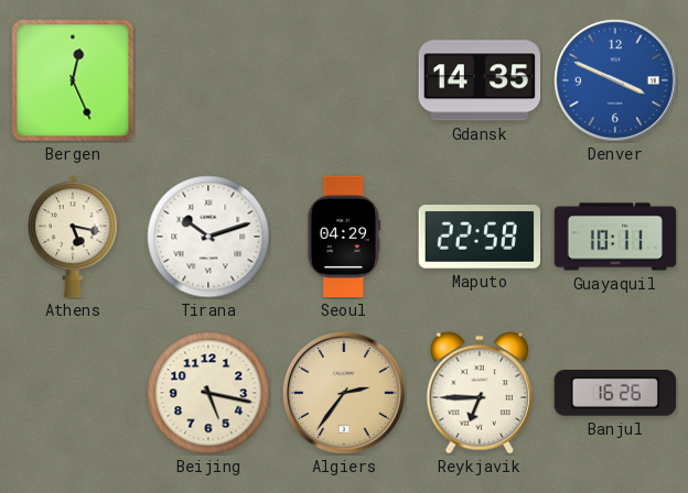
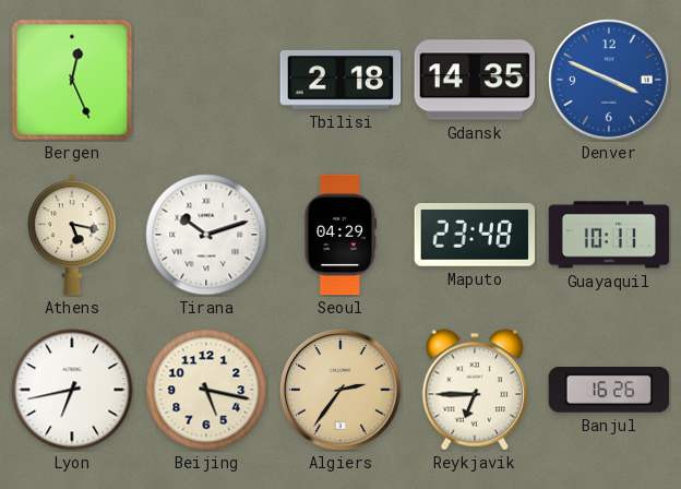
Tbilisi: none -> 2:18 (340, 80)
Maputo: 22:58 -> 23:48 (475, 236)
Lyon: none -> 6:43 (72, 390)
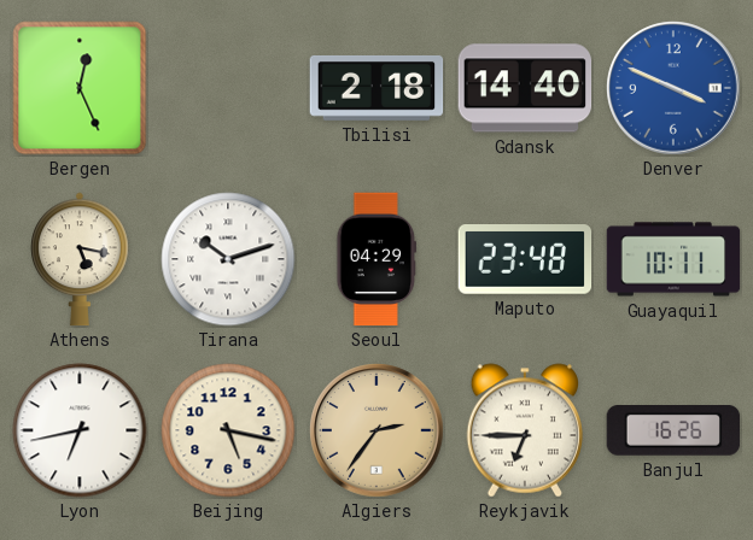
Gdansk: 14:35 -> 14:40 (525, 88)
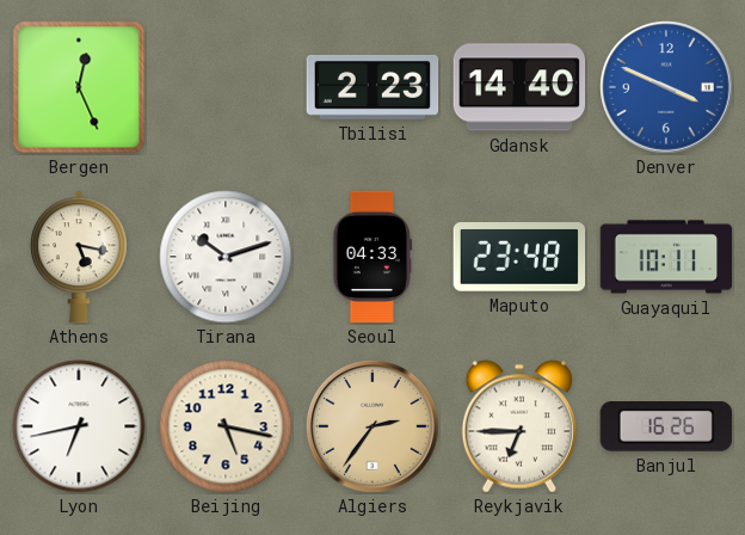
Tbilisi: 2:18 -> 2:23 (372, 87)
Seoul: 04:29 -> 04:33 (372, 257)
